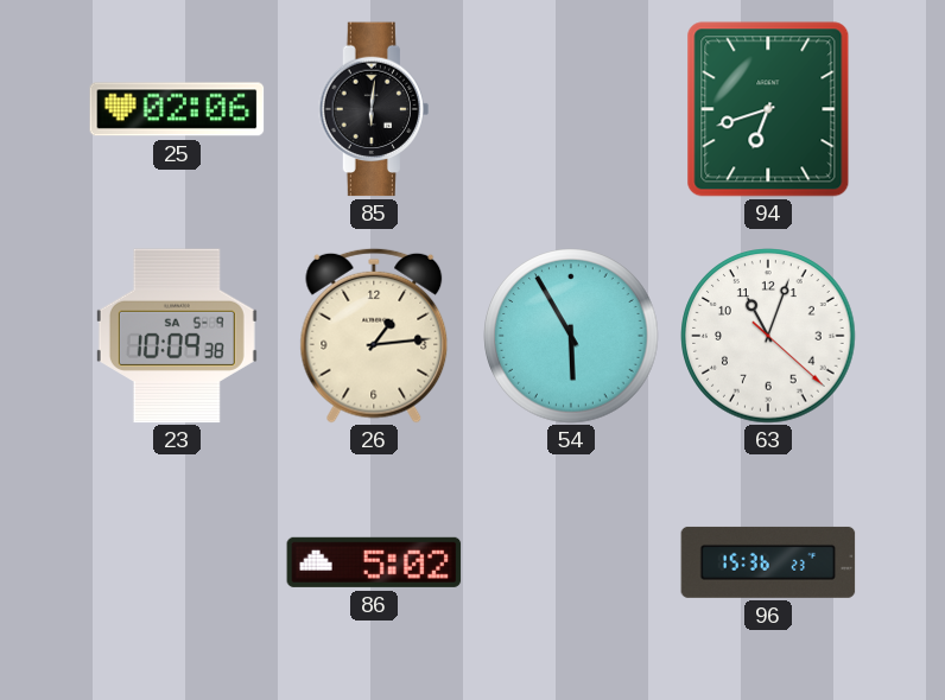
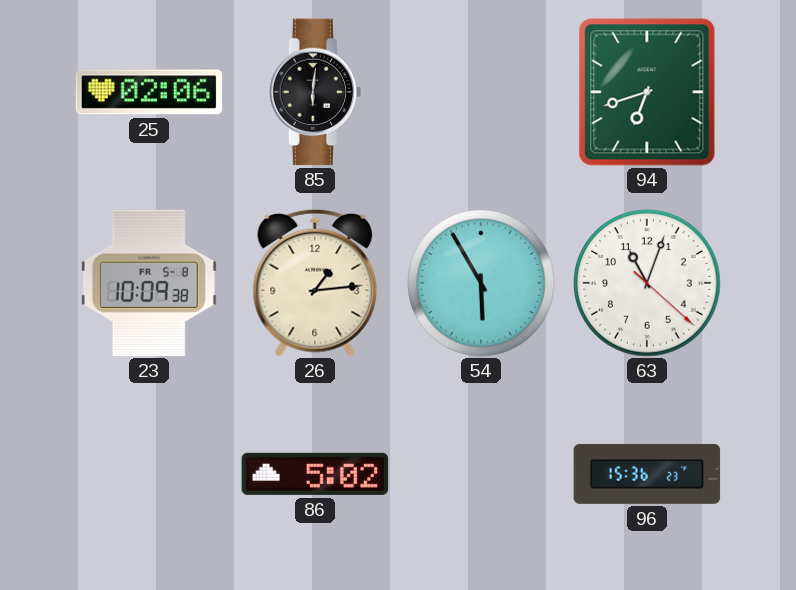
23 date: SA 5-9 -> FR 5-8 (149, 283)
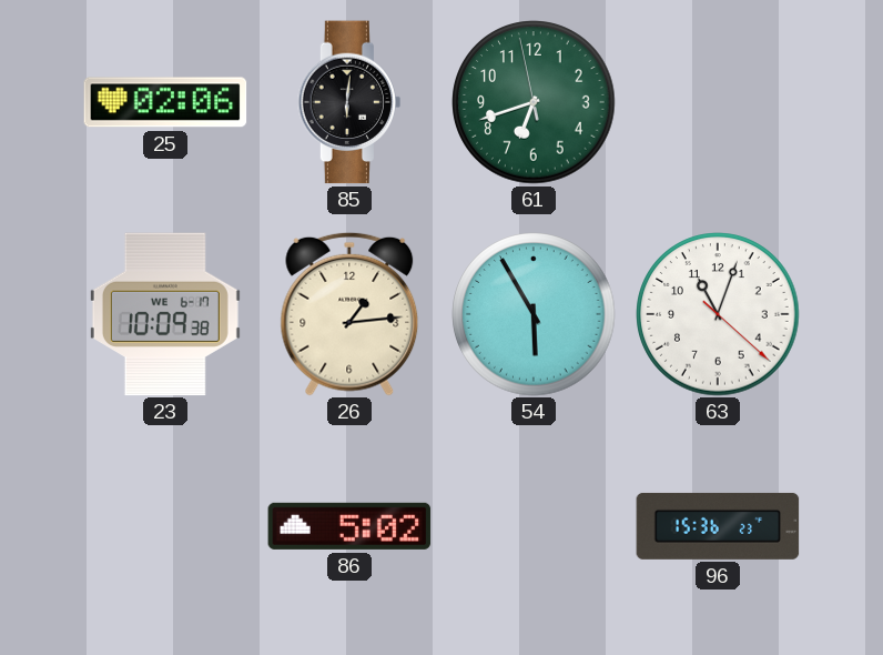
61: none -> 6:41 (534, 102)
94: 6:42 -> none (647, 92)
23 date: FR 5-8 -> WE 6-17 (165, 314)
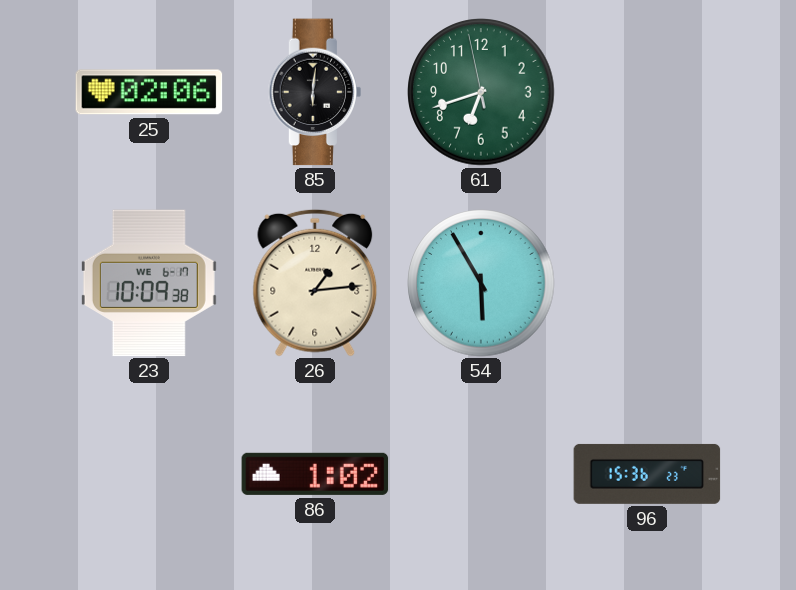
63: 11:03 -> none (718, 314)
86: 5:02 -> 1:02 (315, 474)
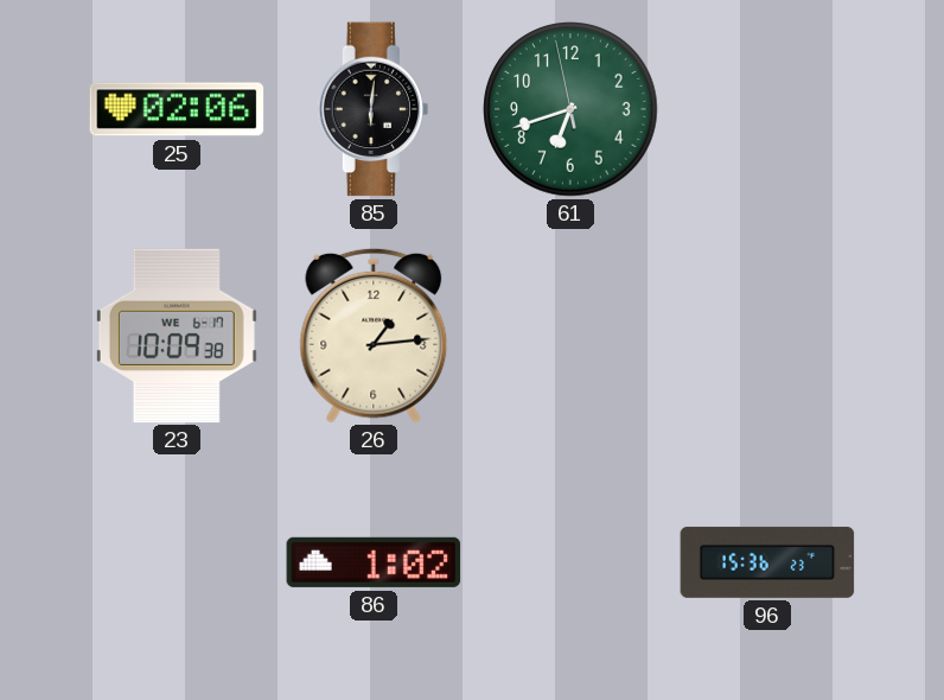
54: 5:55 -> none (481, 283)
